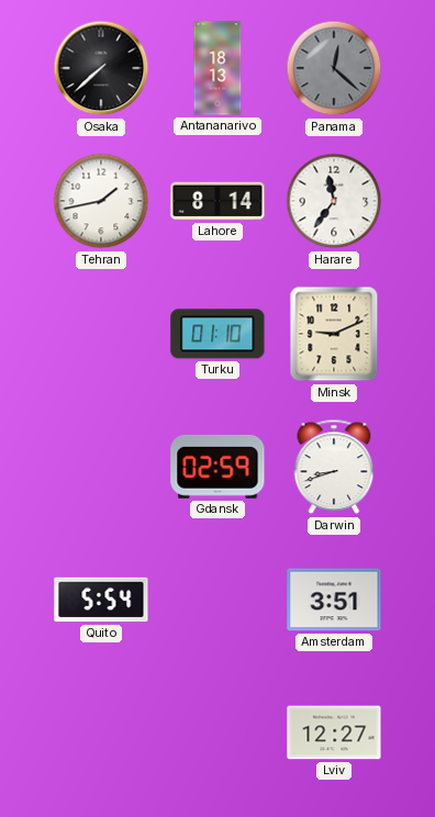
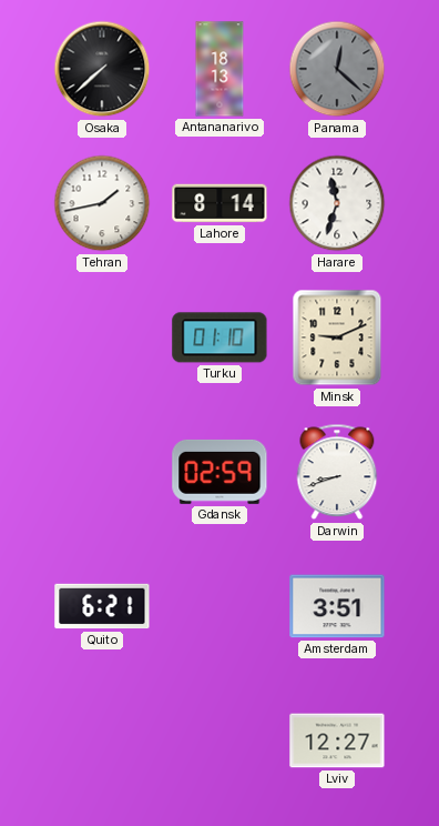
Harare: 11:36 -> 11:33 (337, 203)
Quito: 5:54 -> 6:21 (102, 606)
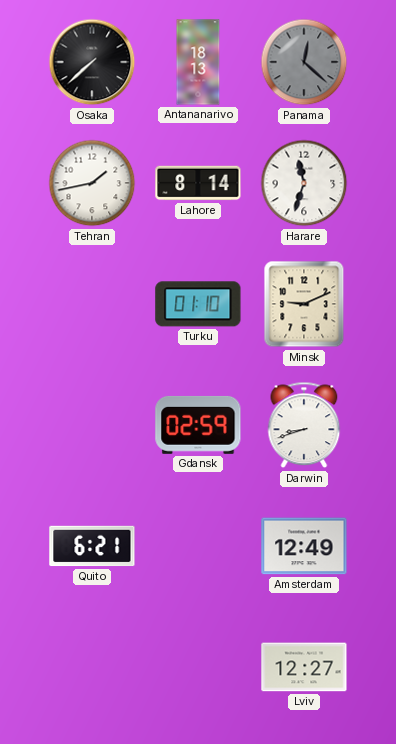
Amsterdam: 3:51 -> 12:49 (304, 546)
